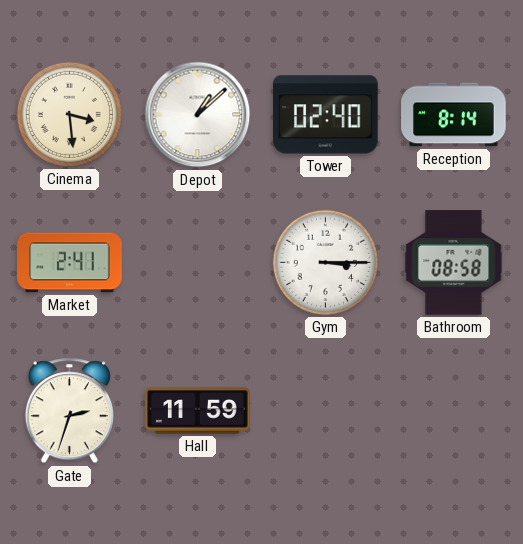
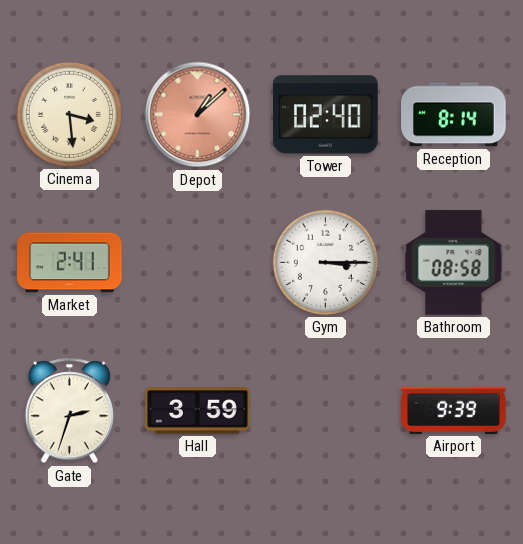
Depot dial: white -> salmon (198, 115)
Hall: 11:59 -> 3:59 (198, 411)
Airport: none -> 9:39 (454, 410)
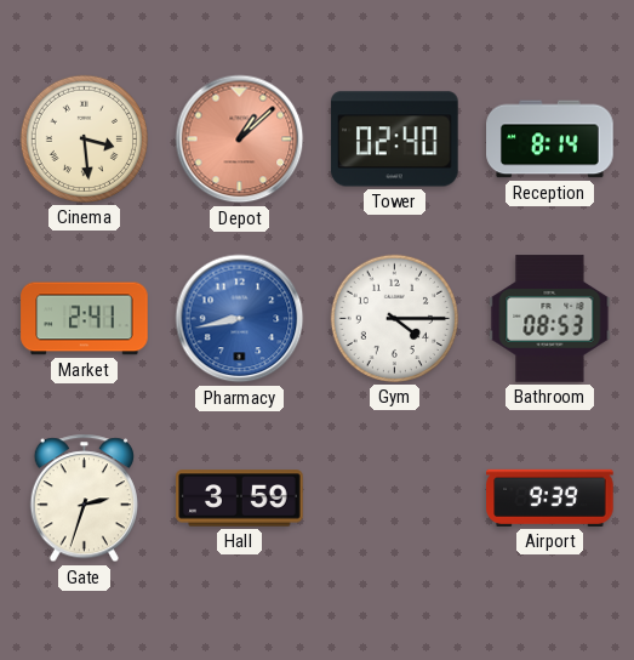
Pharmacy: none -> 8:43 (240, 319)
Gym: 3:15 -> 4:15 (394, 318)
Bathroom: 08:58 -> 08:53 (550, 319)
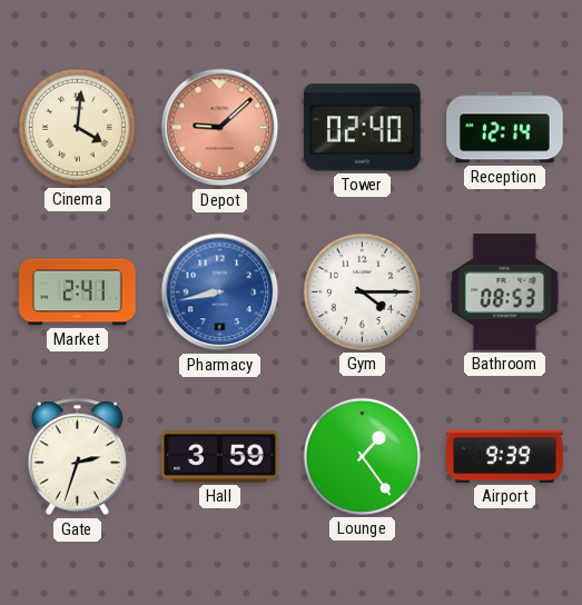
Cinema: 3:29 -> 4:01 (77, 127)
Depot: 1:08 -> 9:08 (220, 128)
Reception: 8:14 -> 12:14 (505, 128)
Lounge: none -> 1:24 (362, 456)
